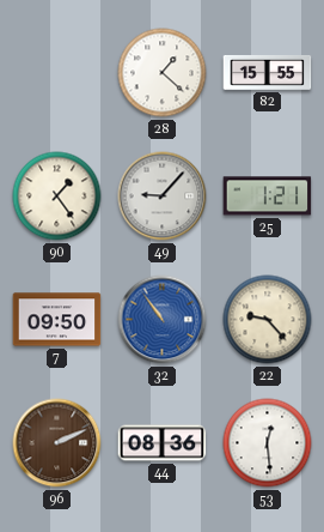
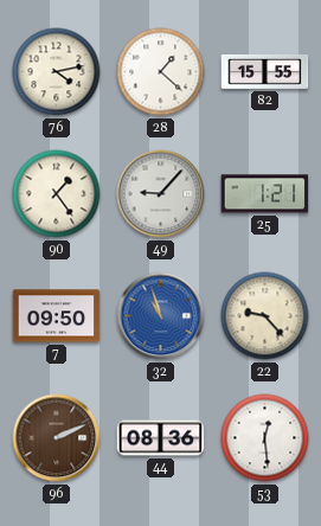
76: none -> 4:13 (57, 72)
32: 10:54 -> 10:57 (161, 316)
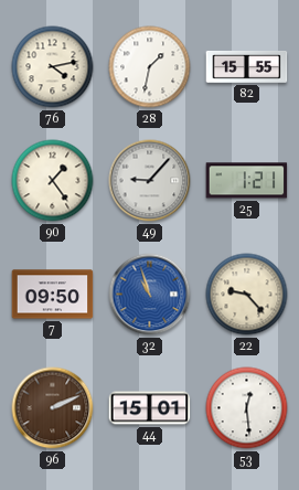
28: 1:22 -> 1:32 (150, 67)
44: 08:36 -> 15:01 (150, 408)
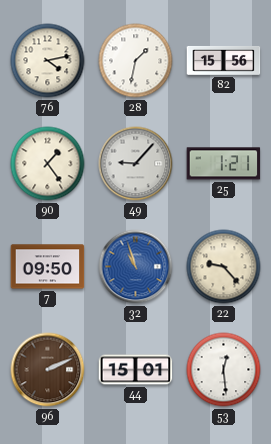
82: 15:55 -> 15:56 (224, 60)
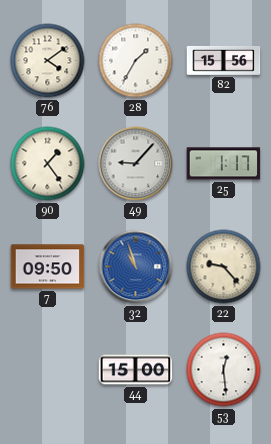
76: 4:13 -> 4:09 (48, 61)
28: 1:32 -> 1:35 (136, 61)
25: 1:21 -> 1:17 (224, 164)
96: 2:11 -> none (48, 370)
44: 15:01 -> 15:00 (136, 370)
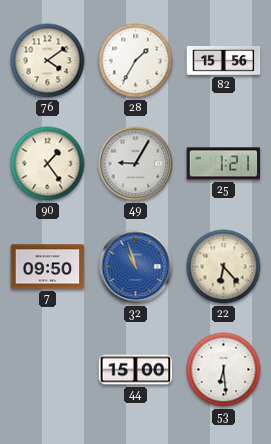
49: 9:07 -> 9:05 (136, 164)
25: 1:17 -> 1:21 (224, 164)
22: 9:23 -> 6:23 (224, 267)
53: 12:29 -> 6:29 (224, 370)
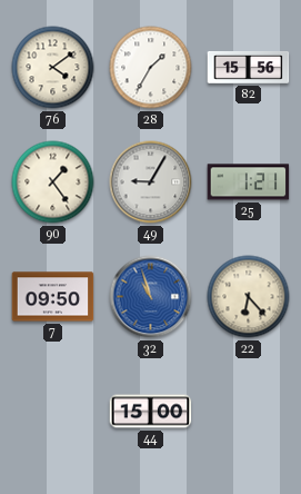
53: 6:29 -> none (224, 370)
